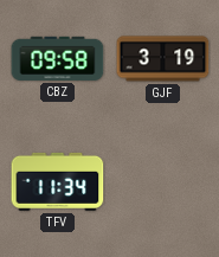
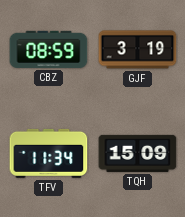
CBZ: 09:58 -> 08:59 (49, 49)
TQH: none -> 15:09 (138, 153)
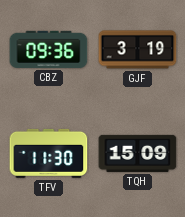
CBZ: 08:59 -> 09:36 (49, 49)
TFV: 11:34 -> 11:30 (49, 153)
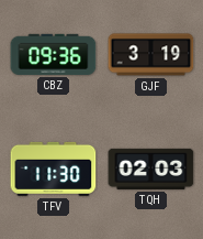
TQH: 15:09 -> 02:03 (151, 169)
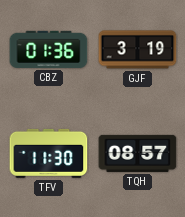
CBZ: 09:36 -> 01:36 (49, 49)
TQH: 02:03 -> 08:57 (138, 153)
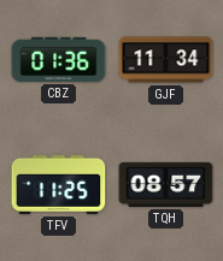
GJF: 3:19 -> 11:34 (166, 60)
TFV: 11:30 -> 11:25 (59, 184)
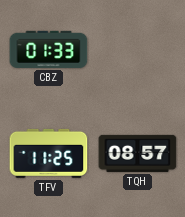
CBZ: 01:36 -> 01:33 (49, 49)
GJF: 11:34 -> none (166, 60)
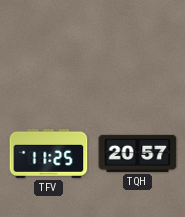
CBZ: 01:33 -> none (49, 49)
TQH: 08:57 -> 20:57 (138, 153)
